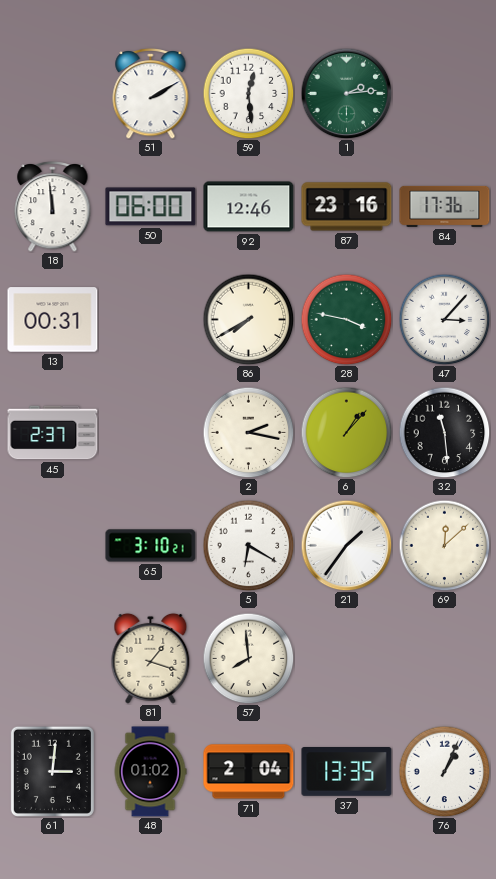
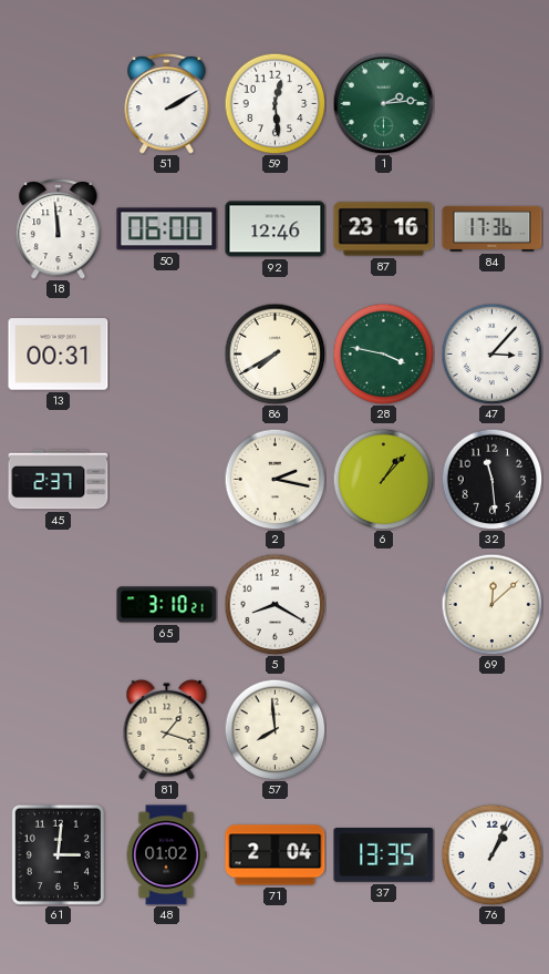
5: 6:20 -> 8:20 (274, 604)
21: 1:36 -> none (346, 545)
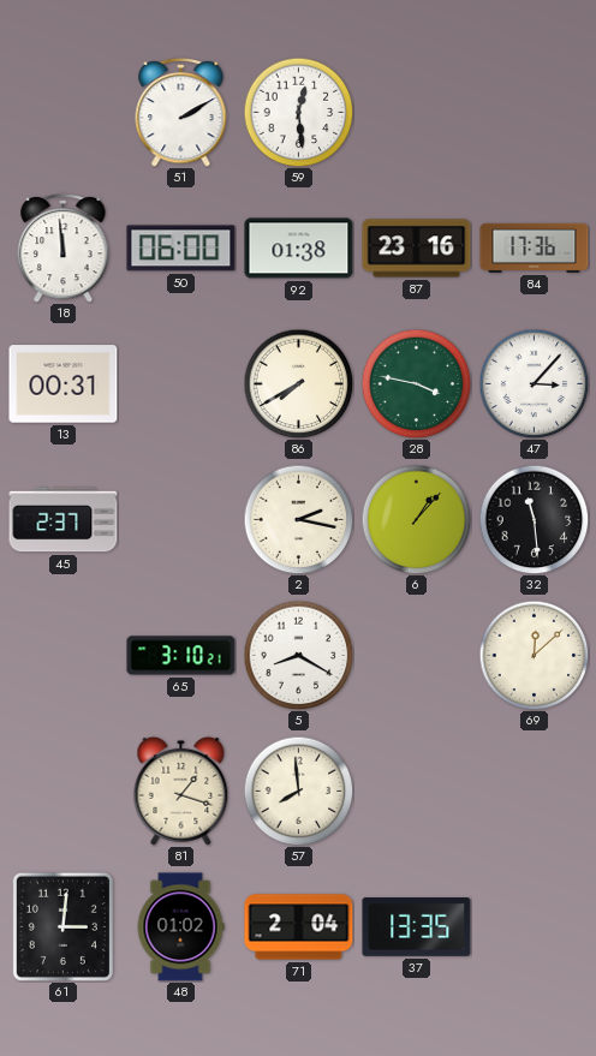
1: 2:14 -> none (383, 103)
92: 12:46 -> 01:38 (299, 249)
76: 1:04 -> none (491, 854)
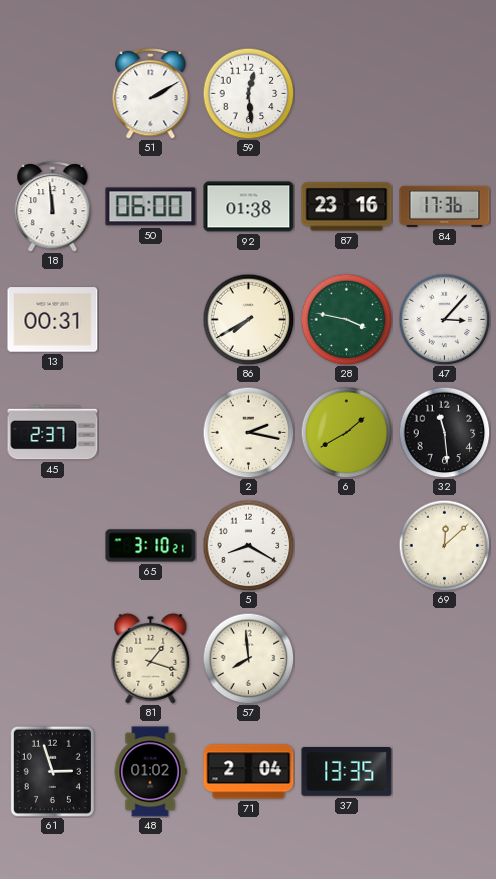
6: 1:07 -> 1:40 (346, 432)
61: 3:01 -> 2:57 (52, 771)
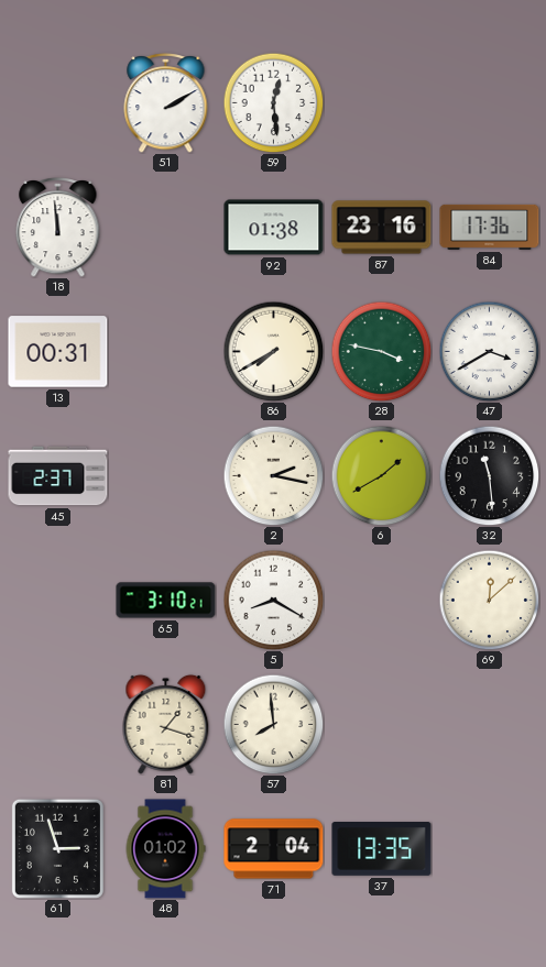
50: 06:00 -> none (151, 207)
47: 3:07 -> 3:40 (489, 351)
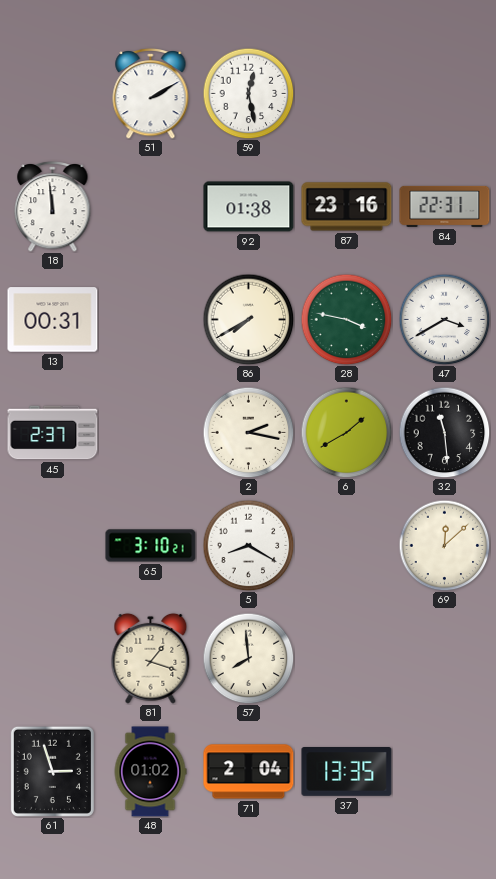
59: 12:29 -> 12:28 (248, 93)
84: 17:36 -> 22:31 (445, 206)
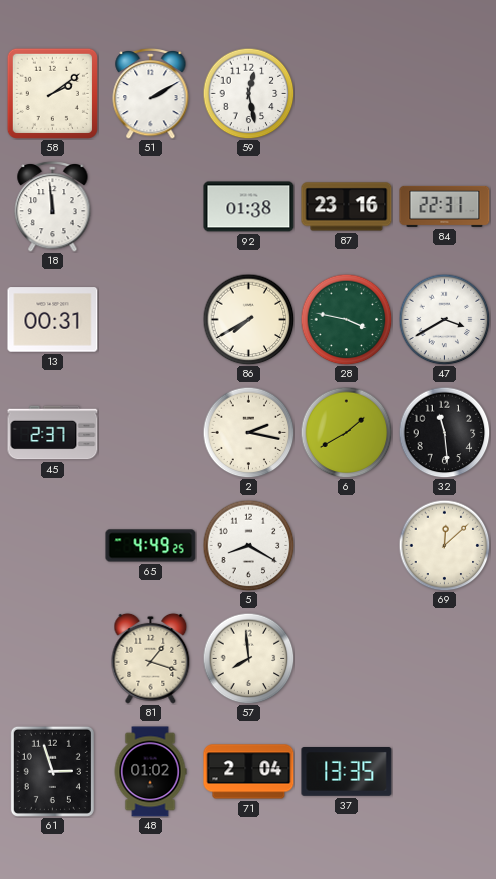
58: none -> 2:09 (52, 93)
65: 3:10 -> 4:49 (151, 546)
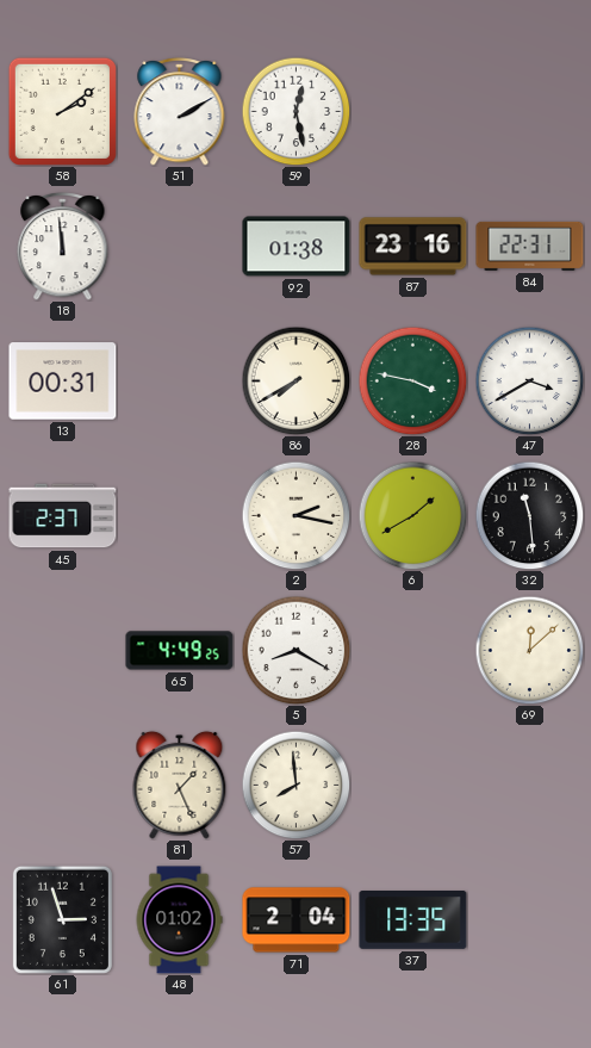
81: 1:18 -> 1:26 (180, 785)
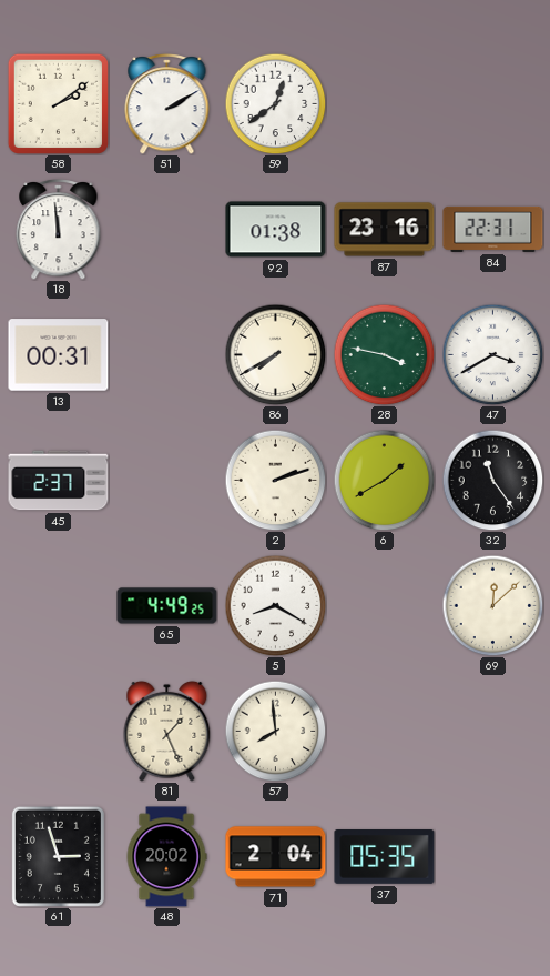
59: 12:28 -> 12:39 (275, 103)
2: 2:17 -> 2:12 (275, 480)
32: 11:29 -> 11:24 (492, 480)
48: 01:02 -> 20:02 (166, 857)
37: 13:35 -> 05:35 (385, 857)
